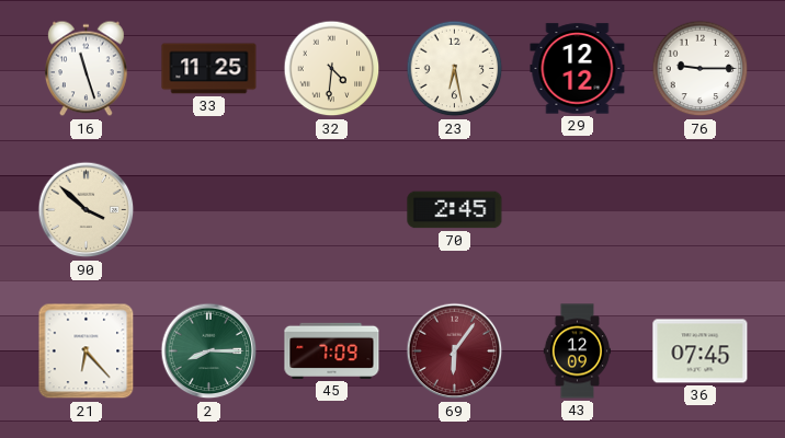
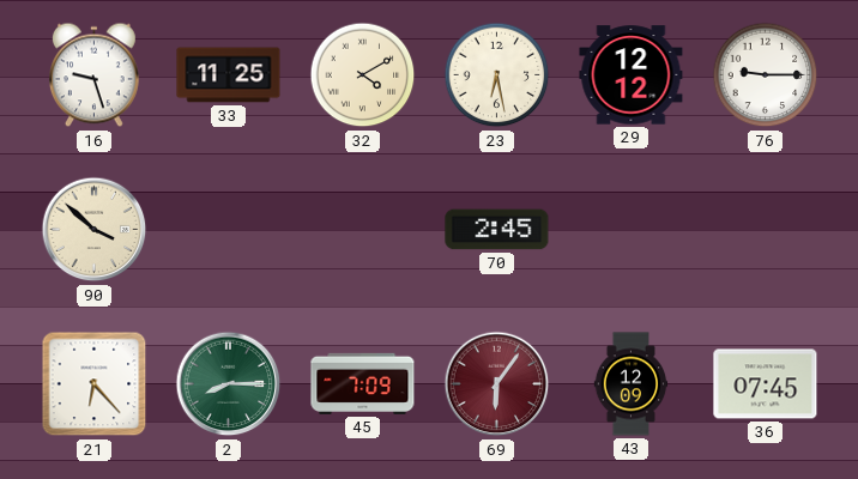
16: 11:27 -> 9:27 (95, 75)
32: 4:31 -> 4:10 (363, 75)
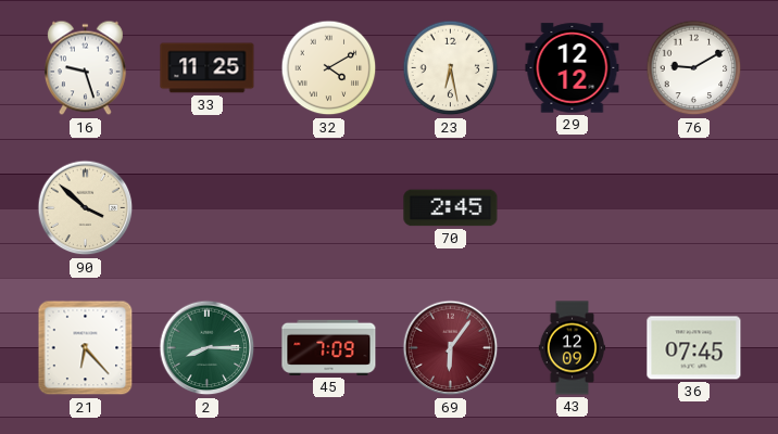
76: 9:15 -> 9:10 (694, 68)
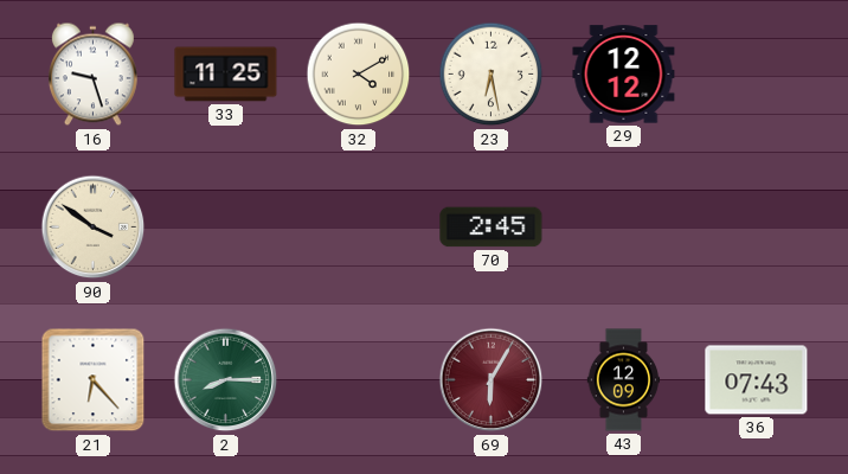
76: 9:10 -> none (694, 68)
90: 3:52 -> 3:51 (94, 228)
45: 7:09 -> none (329, 347)
69: 6:06 -> 6:05 (492, 380)
36: 07:45 -> 07:43 (757, 380)
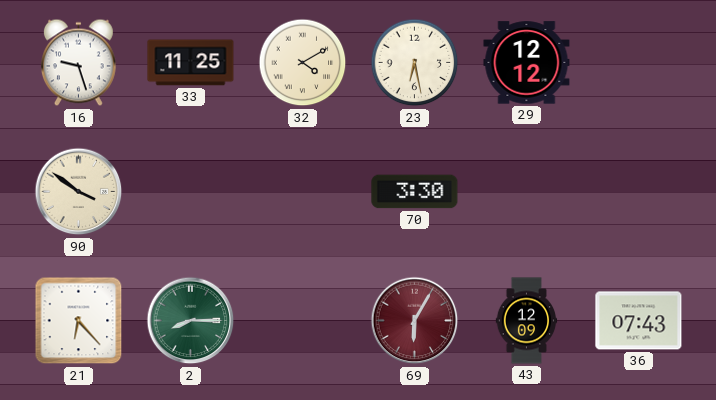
70: 2:45 -> 3:30 (415, 192)
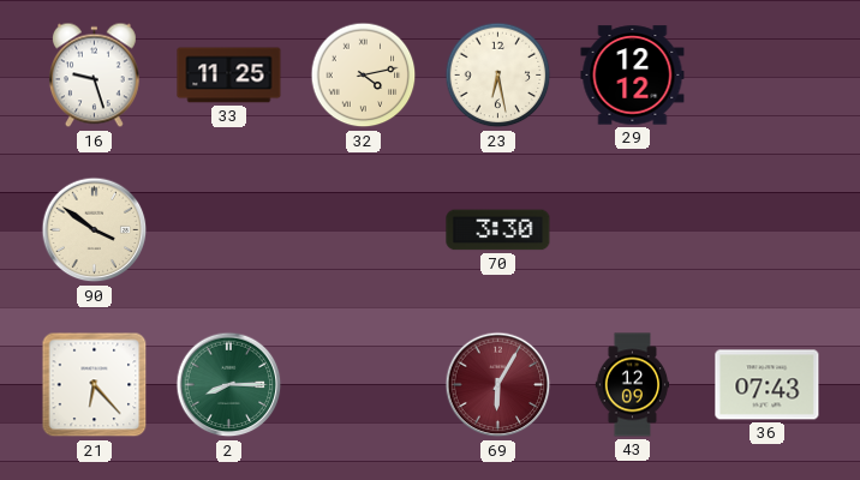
32: 4:10 -> 4:13 (364, 76)
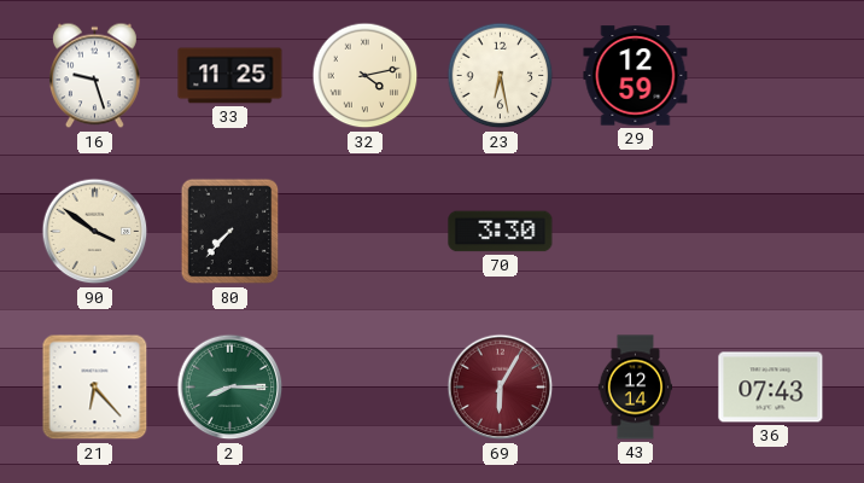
29: 12:12 -> 12:59 (636, 76)
80: none -> 7:37 (230, 232)
43: 12:09 -> 12:14 (636, 388)
